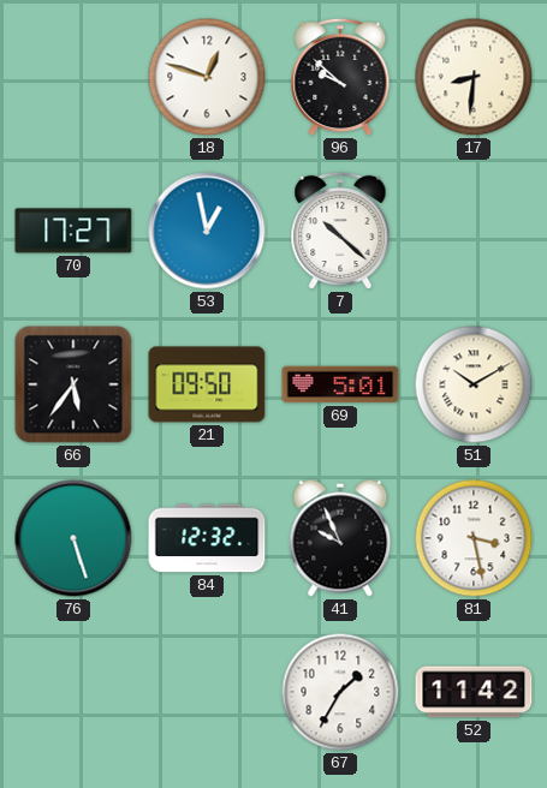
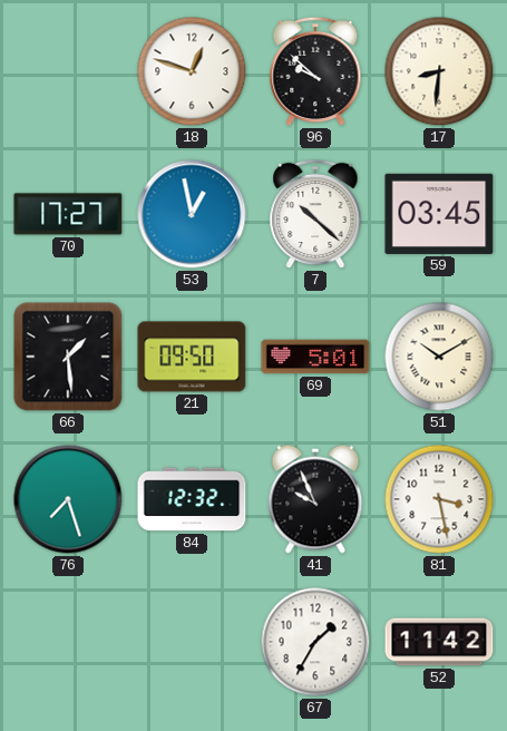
59: none -> 03:45 (439, 214)
66: 5:36 -> 1:29 (68, 357)
76: 5:27 -> 7:27 (68, 499)
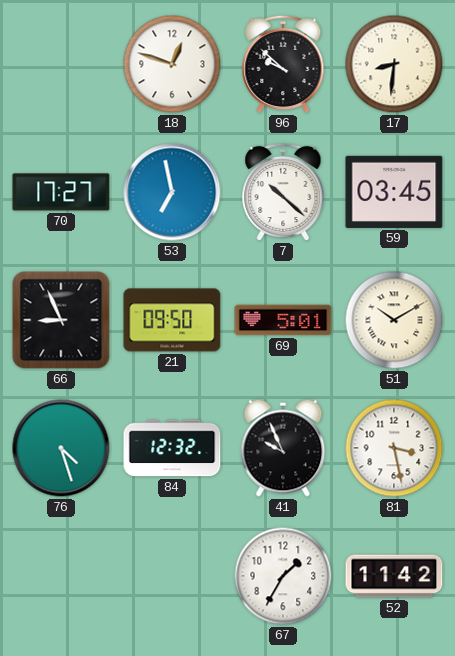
53: 12:58 -> 6:58 (172, 192)
66: 1:29 -> 8:56 (61, 320)
76: 7:27 -> 4:27 (61, 448)
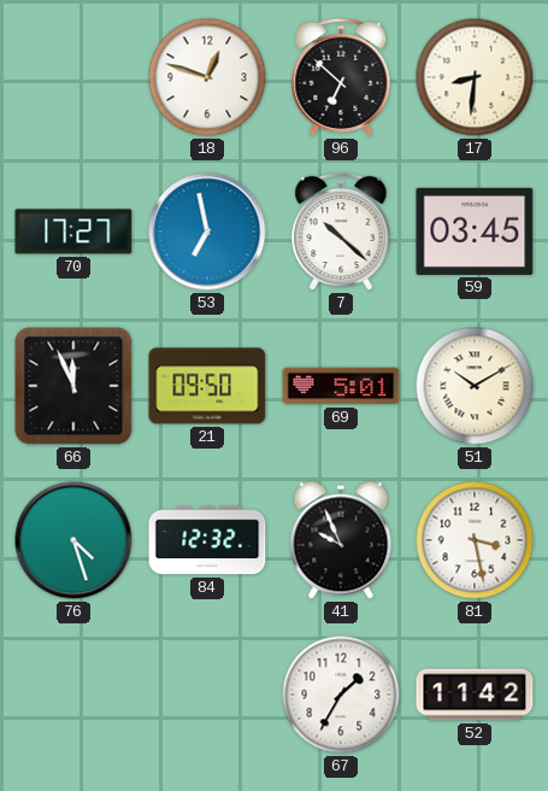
96: 9:52 -> 6:52 (341, 77)
66: 8:56 -> 11:56 (73, 386)
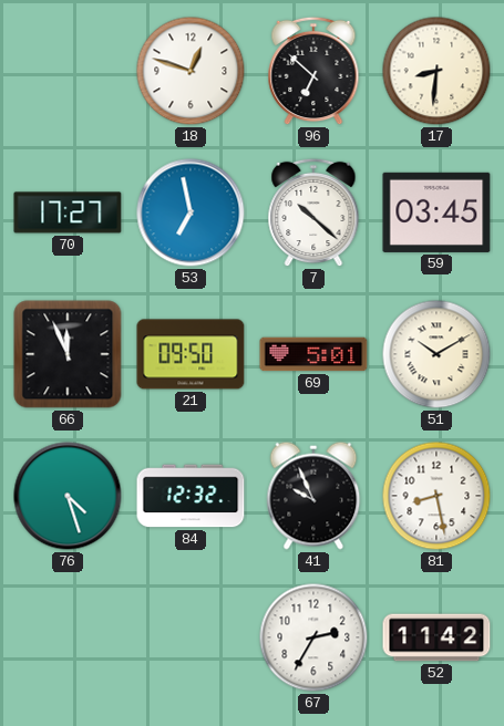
81: 3:28 -> 8:28 (436, 496)
67: 1:35 -> 2:35 (313, 637)
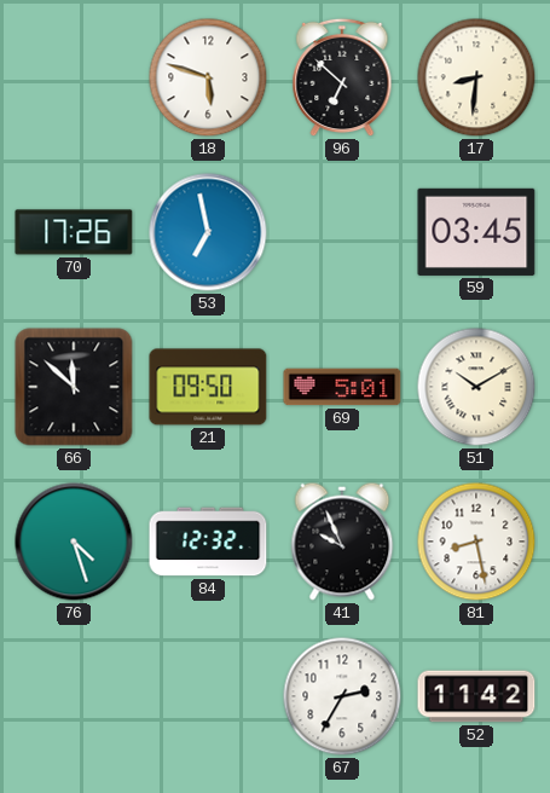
18: 12:48 -> 5:48 (208, 77)
70: 17:27 -> 17:26 (74, 232)
7: 10:22 -> none (313, 212)
66: 11:56 -> 11:52 (74, 387)
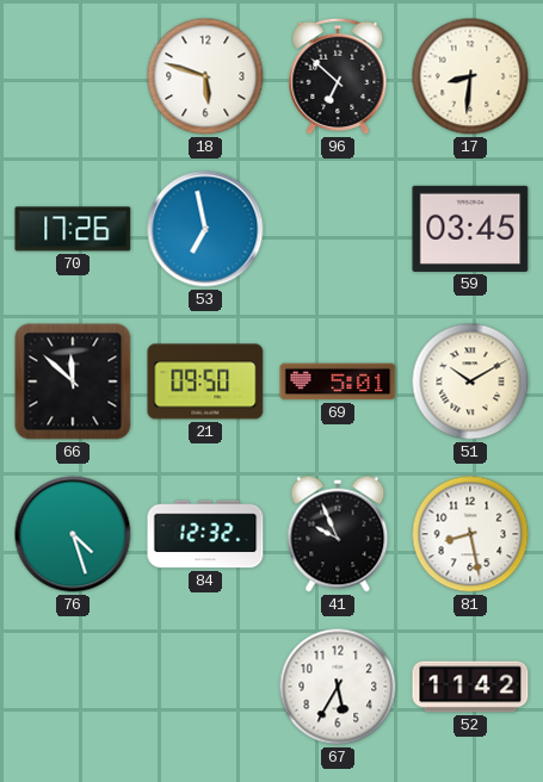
67: 2:35 -> 5:35 (338, 687)
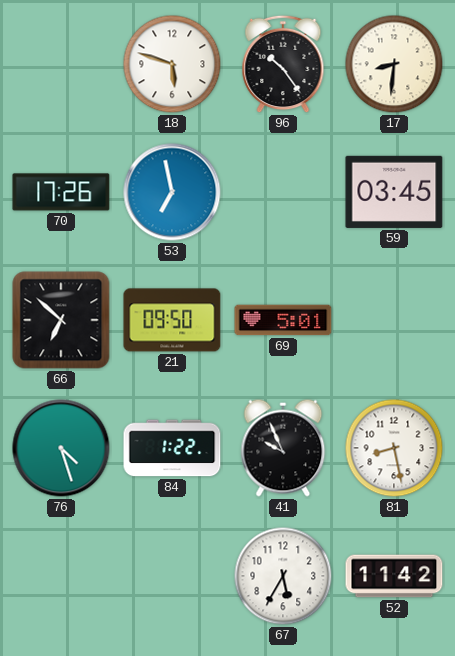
96: 6:52 -> 10:24 (283, 64)
66: 11:52 -> 6:52 (61, 320)
51: 10:10 -> none (470, 381)
84: 12:32 -> 1:22 (172, 448)
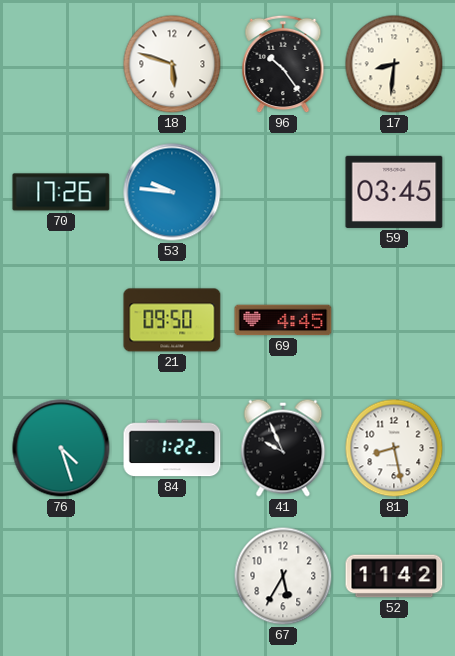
53: 6:58 -> 9:46 (172, 192)
66: 6:52 -> none (61, 320)
69: 5:01 -> 4:45 (283, 320)
